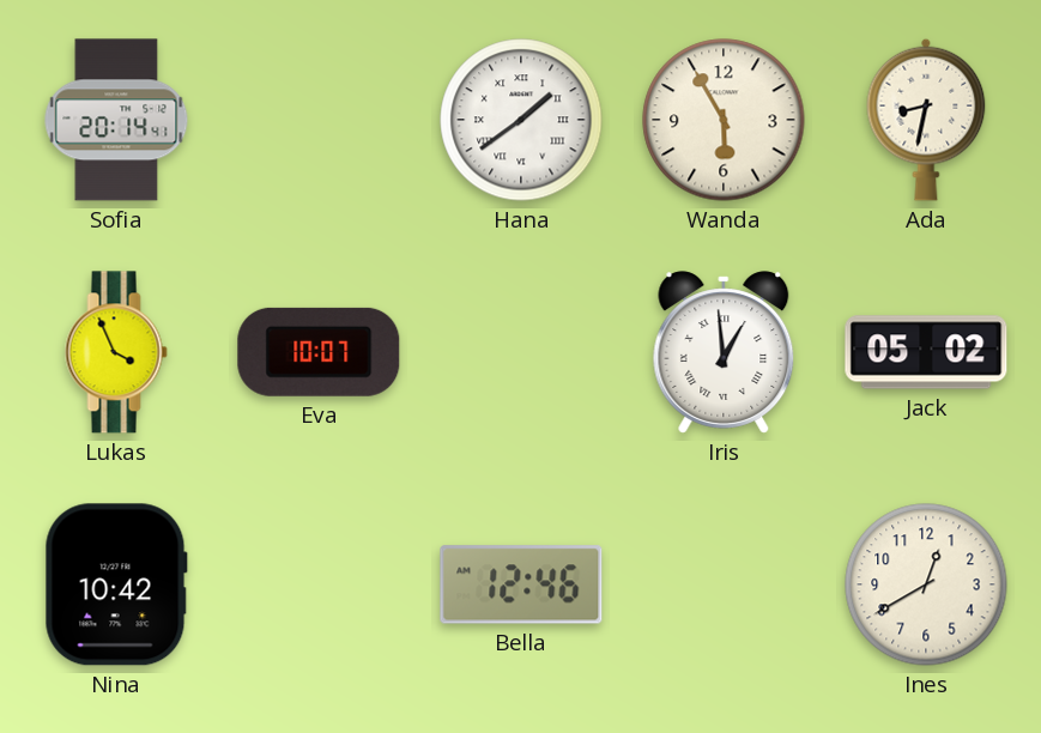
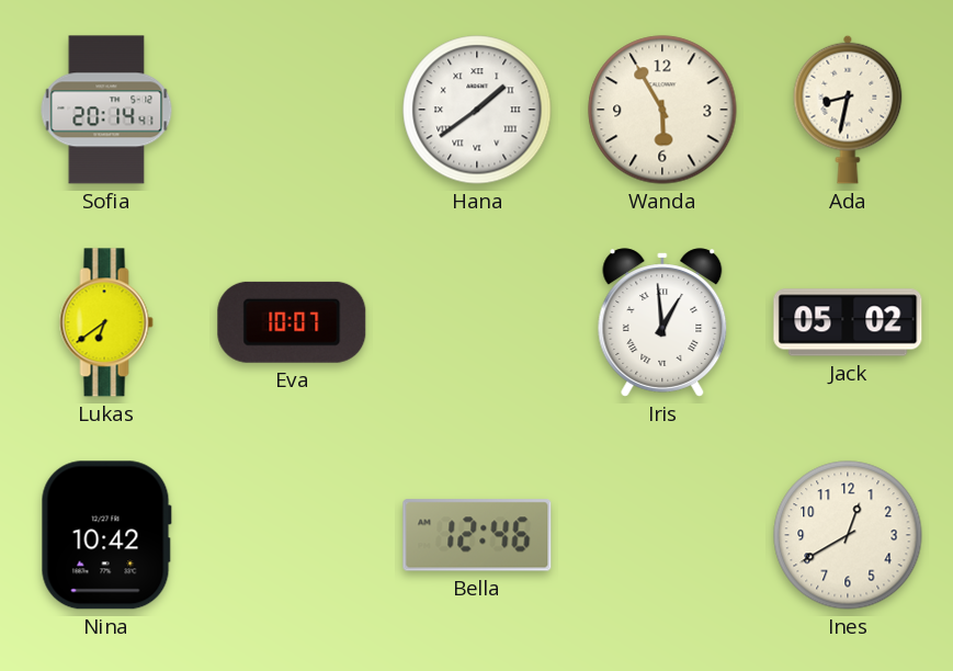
Lukas: 3:56 -> 6:39 (106, 322)
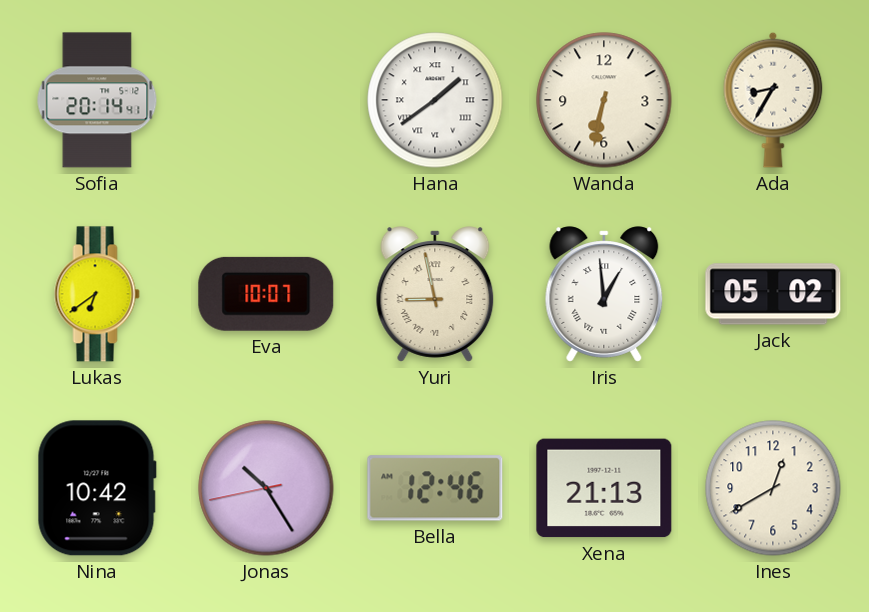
Wanda: 5:55 -> 6:32 (604, 100)
Ada: 8:32 -> 8:35 (773, 100)
Yuri: none -> 8:58 (435, 294)
Jonas: none -> 10:24 (266, 488)
Xena: none -> 21:13 (604, 488)
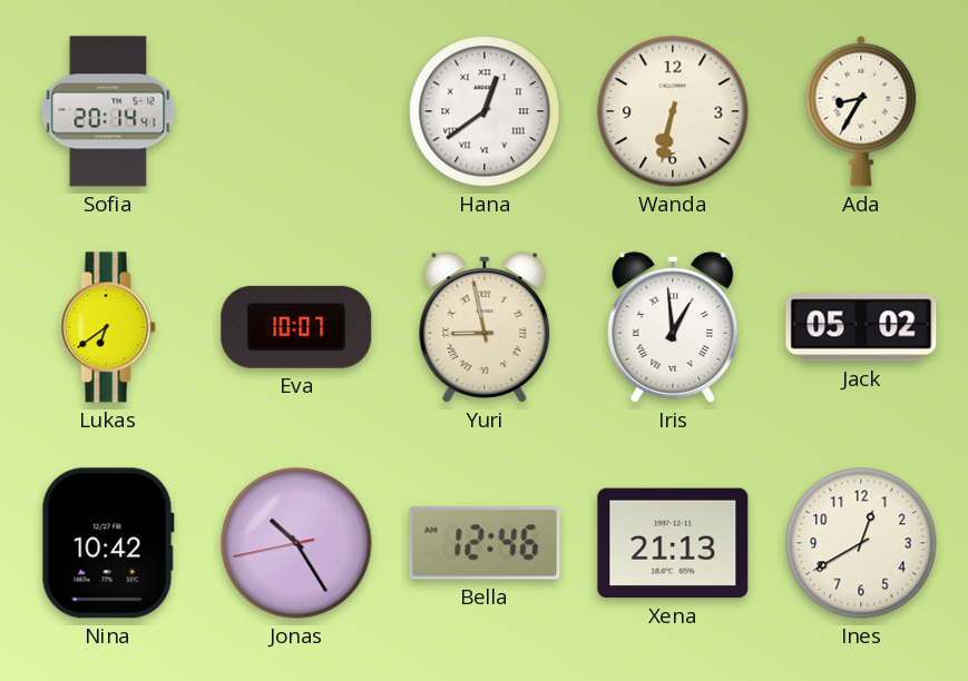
Hana: 1:39 -> 12:39 (485, 111)
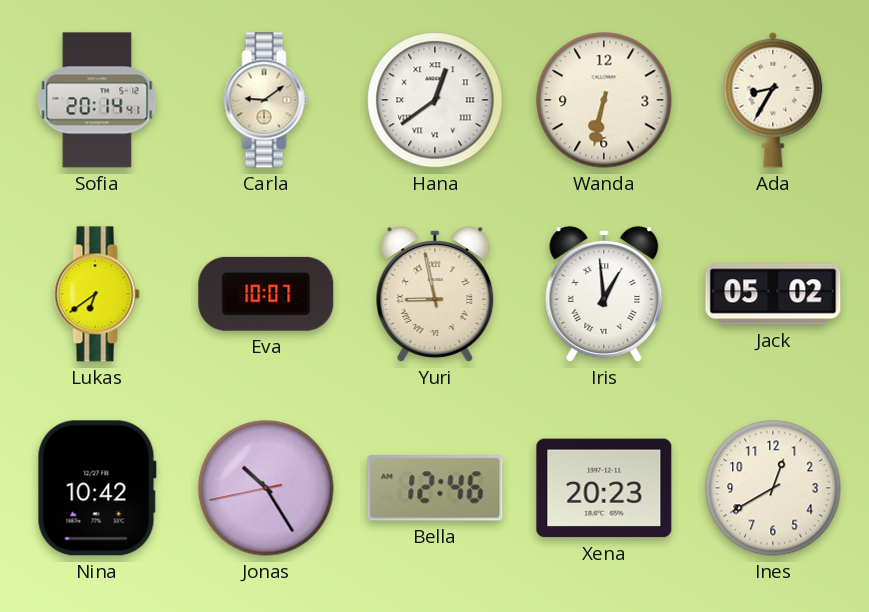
Carla: none -> 9:09 (266, 100)
Xena: 21:13 -> 20:23 (604, 488)
